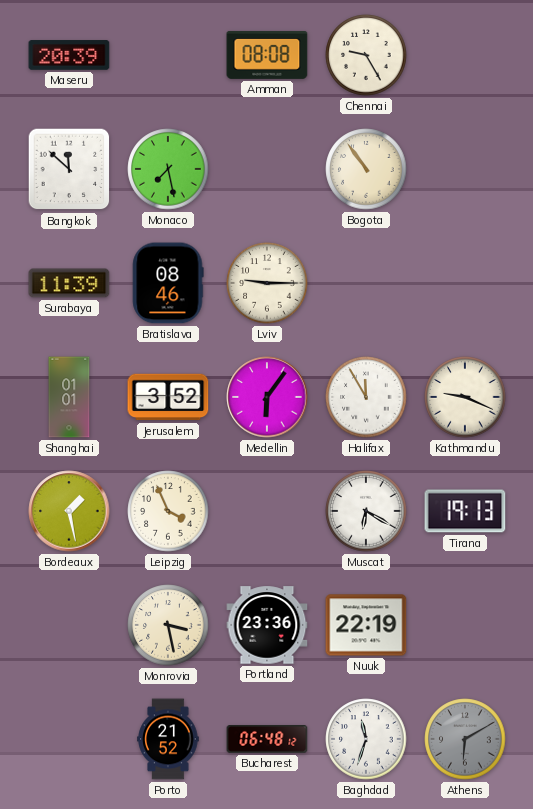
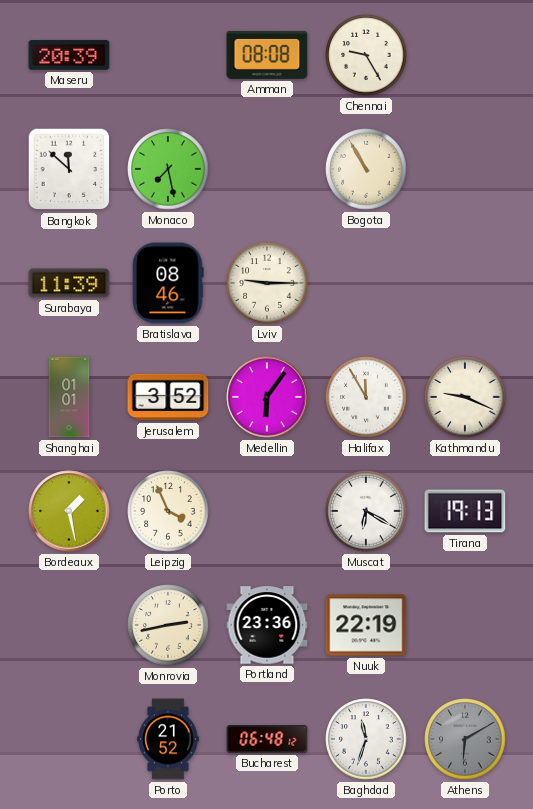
Bogota: 10:54 -> 10:55 (366, 169)
Monrovia: 3:28 -> 2:43 (168, 625)
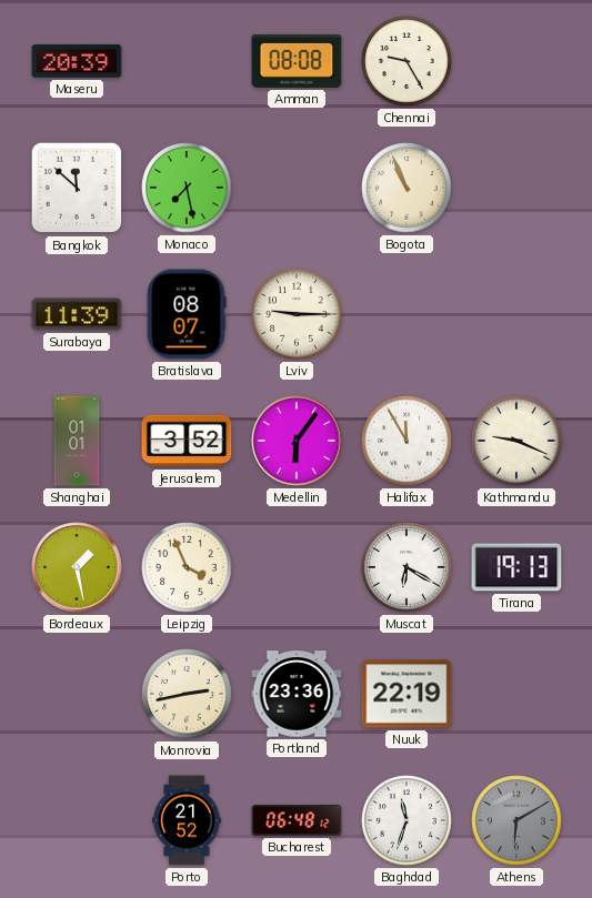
Bogota: 10:55 -> 10:56 (407, 188)
Bratislava: 08:46 -> 08:07 (187, 314)
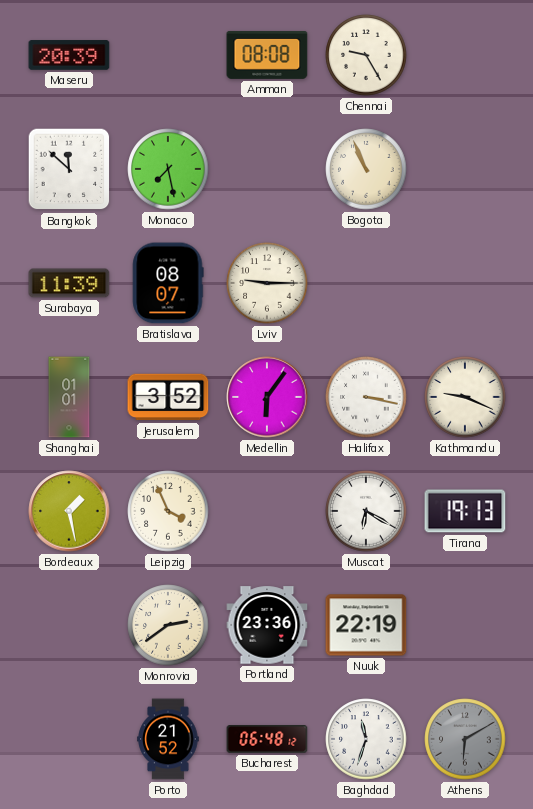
Halifax: 11:55 -> 3:17 (366, 397)
Monrovia: 2:43 -> 2:39 (168, 625)
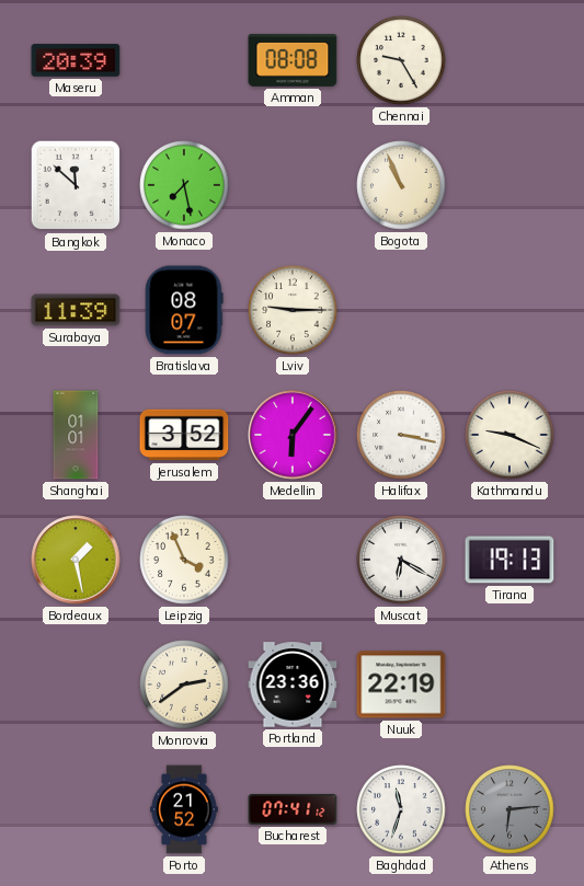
Bucharest: 06:48 -> 07:41 (293, 810)
Athens: 6:10 -> 6:14 (509, 809)
